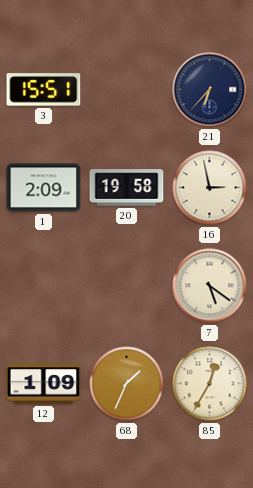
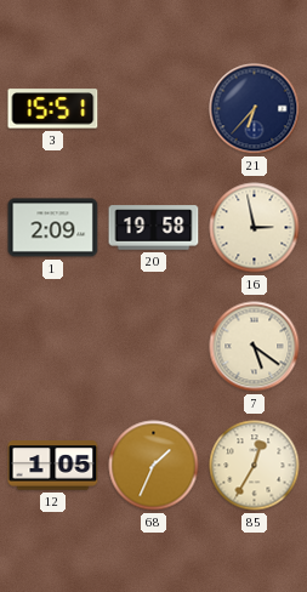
12: 1:09 -> 1:05 (53, 466)
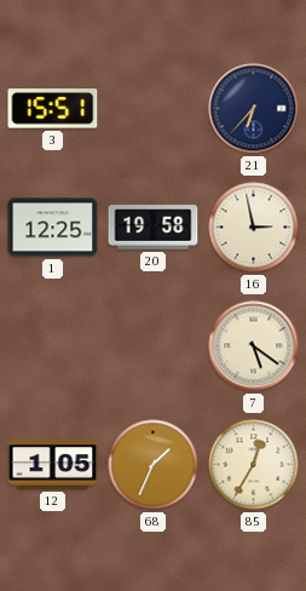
1: 2:09 -> 12:25 (53, 228)
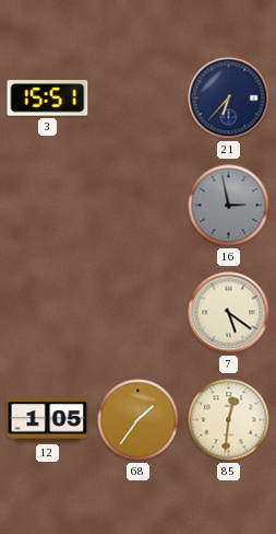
1: 12:25 -> none (53, 228)
20: 19:58 -> none (154, 228)
16 dial: cream -> grey (229, 206)
68: 1:34 -> 1:36 (139, 420)
85: 12:35 -> 12:31 (229, 420)
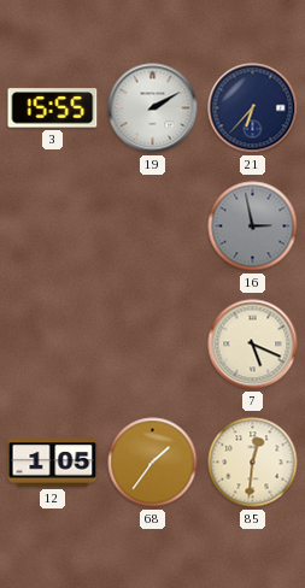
3: 15:51 -> 15:55 (53, 108)
19: none -> 2:10 (153, 108)
7: 5:21 -> 5:19 (253, 345)
